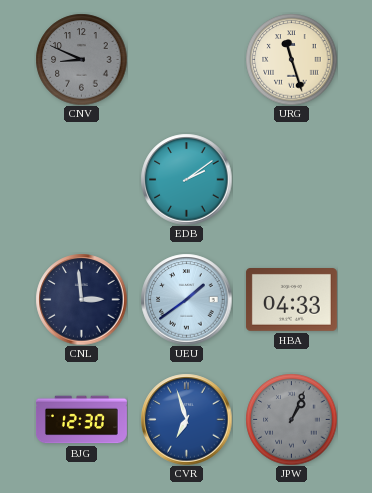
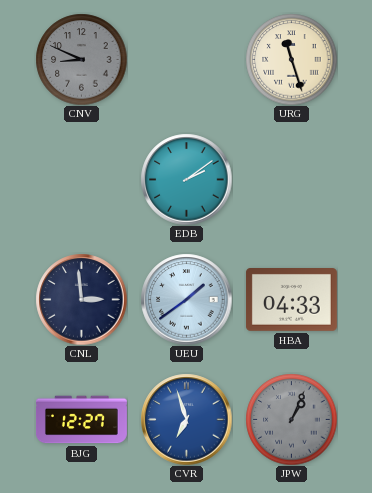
BJG: 12:30 -> 12:27 (81, 420)
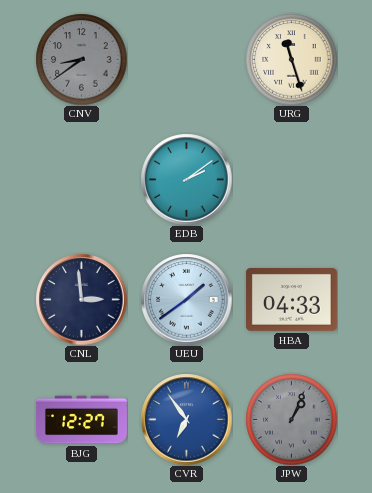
CNV: 8:49 -> 8:39 (81, 59)
CVR: 6:57 -> 6:54 (186, 419)
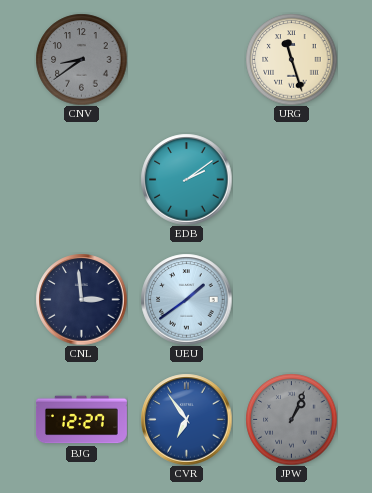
HBA: 04:33 -> none (291, 300)
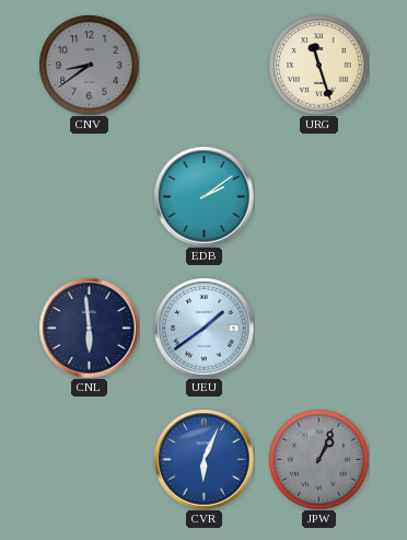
CNL: 2:59 -> 5:59 (89, 328)
BJG: 12:27 -> none (81, 420)
CVR: 6:54 -> 6:04 (203, 459)
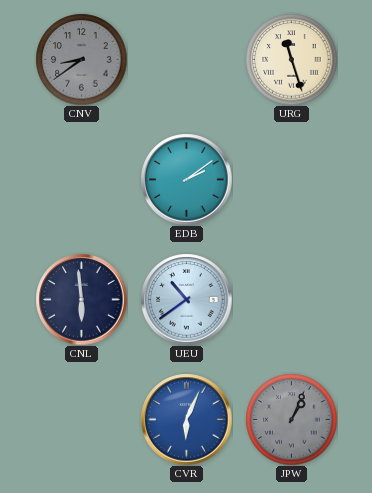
UEU: 1:39 -> 10:39 (186, 299)
